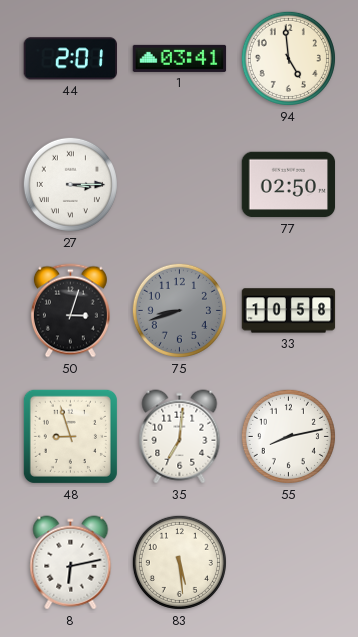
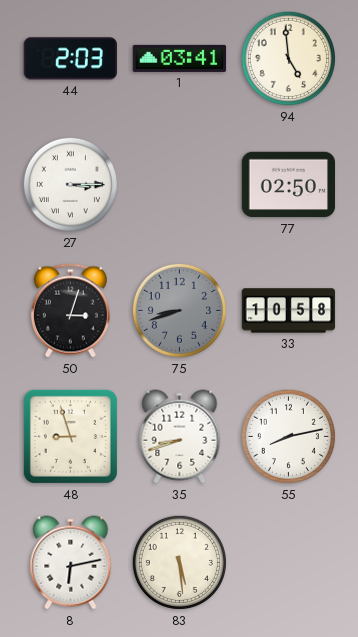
44: 2:01 -> 2:03 (70, 59)
35: 7:01 -> 8:42 (180, 437)
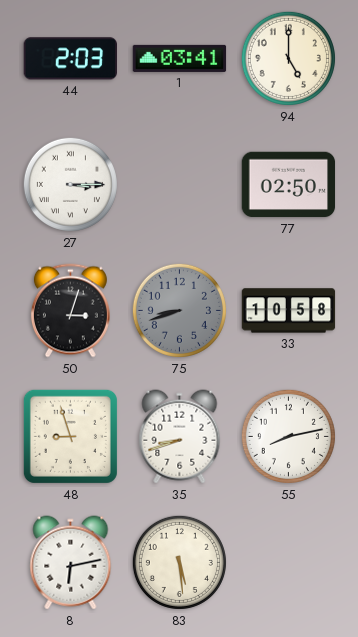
94: 4:59 -> 5:00 (288, 58)
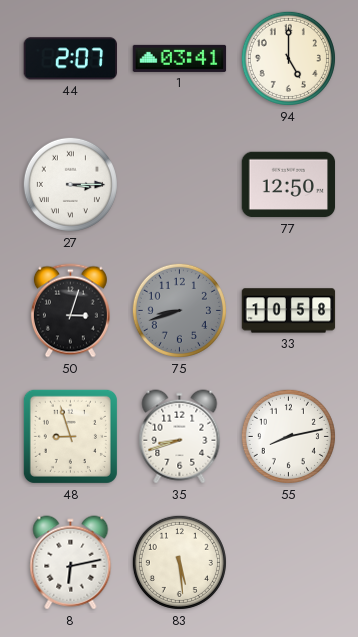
44: 2:03 -> 2:07 (70, 59)
77: 02:50 -> 12:50 (289, 185)
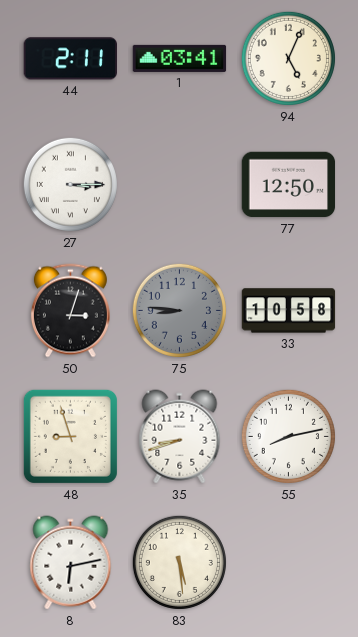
44: 2:07 -> 2:11 (70, 59)
94: 5:00 -> 5:04 (288, 58)
75: 8:42 -> 8:46 (179, 310)
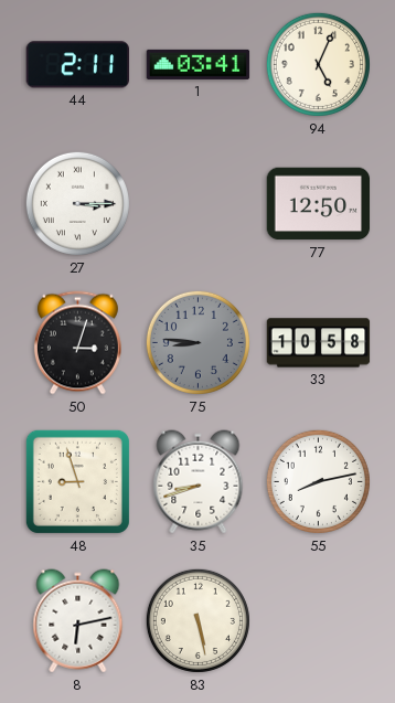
83: 5:29 -> 5:28 (197, 620)
